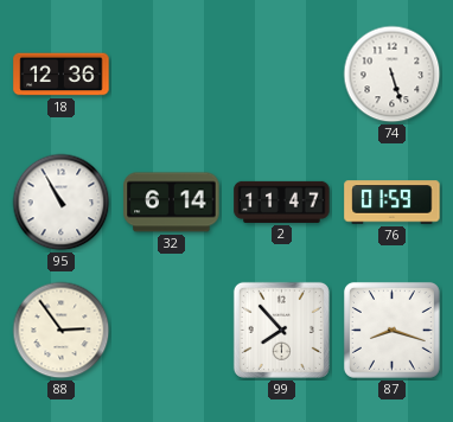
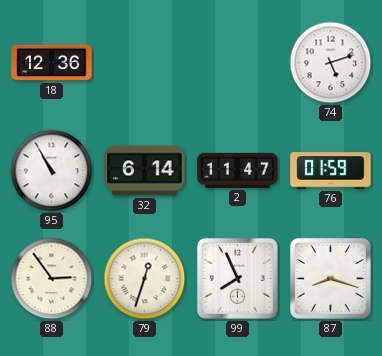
74: 5:27 -> 5:12 (331, 63)
79: none -> 12:33 (145, 279)
99: 7:53 -> 7:56 (237, 278)
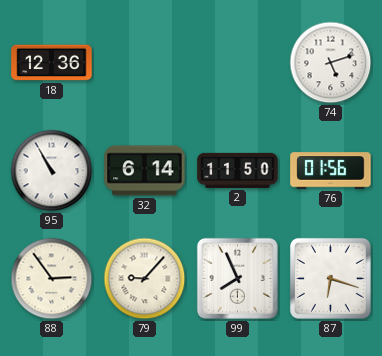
2: 11:47 -> 11:50 (238, 170)
76: 01:59 -> 01:56 (331, 171)
79: 12:33 -> 9:07 (145, 279)
87: 8:18 -> 6:18 (330, 278)
